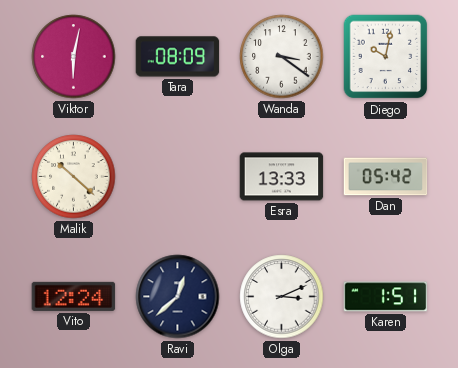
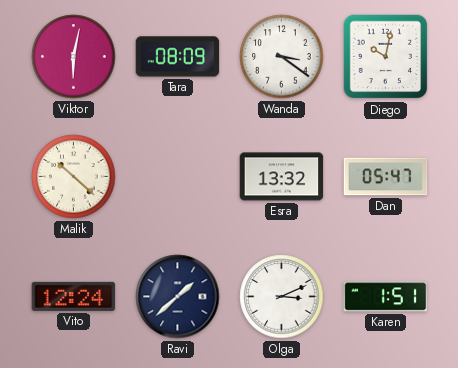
Esra: 13:33 -> 13:32 (282, 177)
Dan: 05:42 -> 05:47 (386, 177)
Ravi: 12:38 -> 1:38 (178, 297)
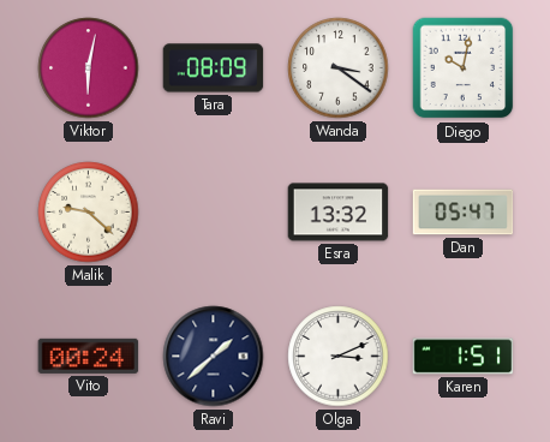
Malik: 10:22 -> 9:22 (89, 213)
Vito: 12:24 -> 00:24 (89, 356)
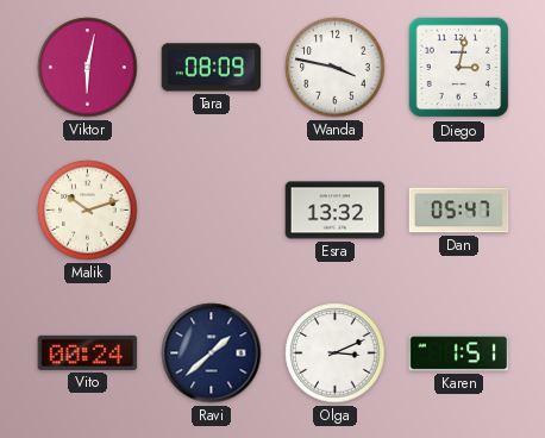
Wanda: 3:21 -> 3:47 (336, 68)
Diego: 10:02 -> 3:02 (459, 68)
Malik: 9:22 -> 10:12 (88, 211)
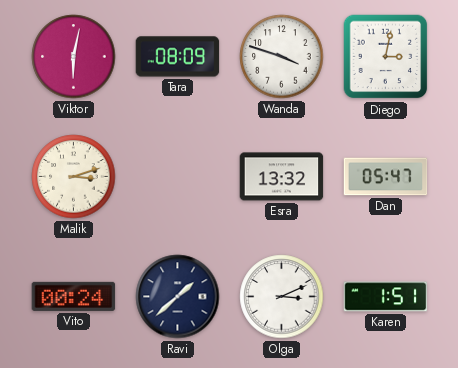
Wanda: 3:47 -> 3:48 (282, 57)
Malik: 10:12 -> 3:12 (74, 177)
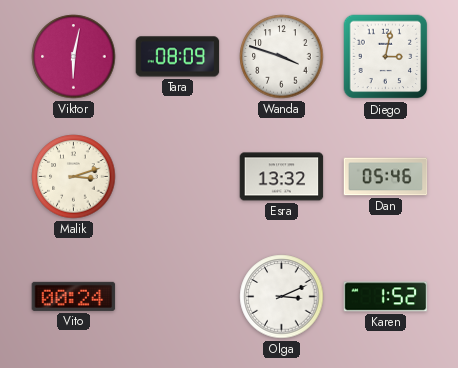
Dan: 05:47 -> 05:46 (386, 177)
Ravi: 1:38 -> none (178, 297)
Karen: 1:51 -> 1:52 (386, 297)
